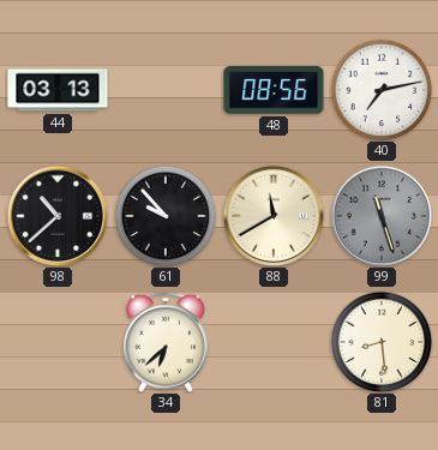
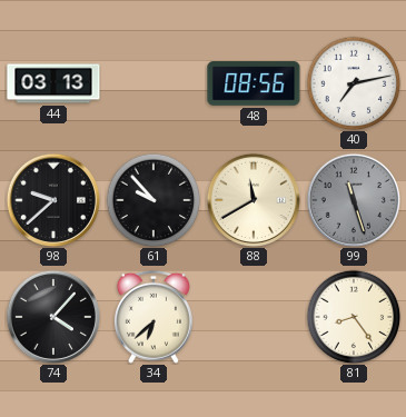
98: 10:38 -> 9:38 (52, 199)
74: none -> 4:07 (52, 316)
81: 8:29 -> 8:24 (354, 317)
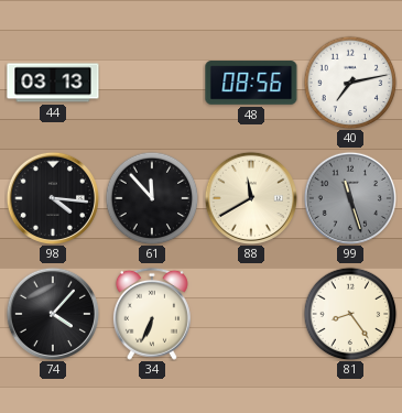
98: 9:38 -> 4:16 (52, 197)
61: 9:53 -> 11:53 (152, 198)
34: 6:38 -> 6:34 (152, 314)
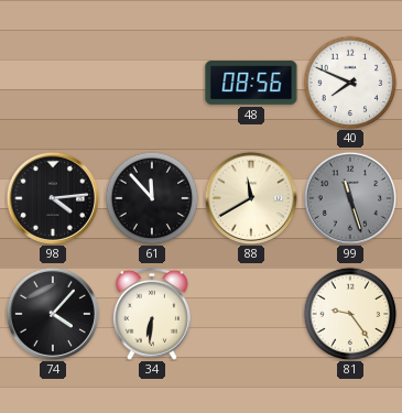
44: 03:13 -> none (53, 83)
40: 7:13 -> 7:49 (350, 83)
98: 4:16 -> 4:14 (52, 197)
34: 6:34 -> 6:31 (152, 314)
81: 8:24 -> 9:24 (350, 314)
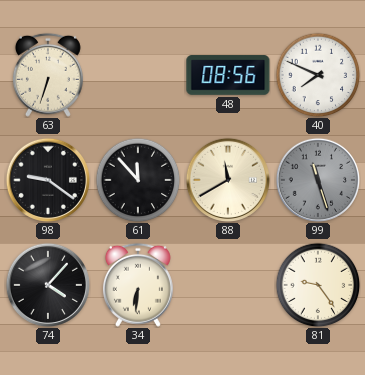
63: none -> 6:33 (48, 75)
98: 4:14 -> 9:21 (47, 179)
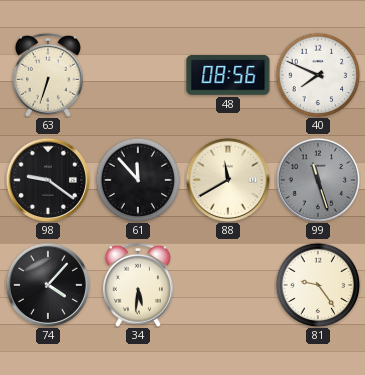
34: 6:31 -> 5:31 (138, 285)
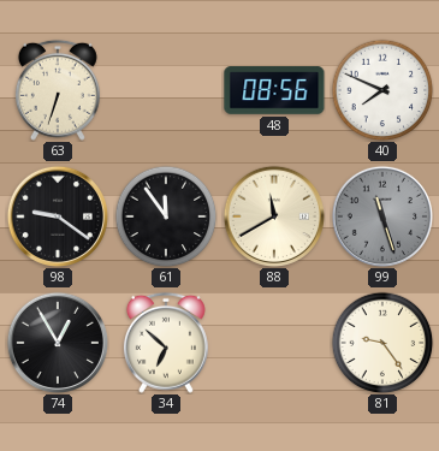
61: 11:53 -> 11:54 (166, 216)
74: 4:07 -> 12:55 (57, 342)
34: 5:31 -> 6:52 (166, 343)
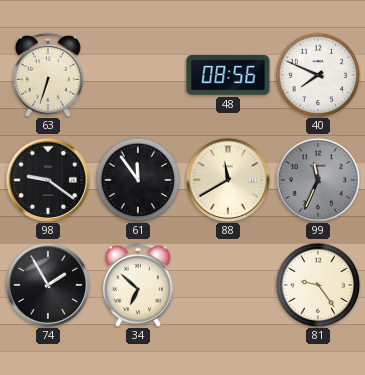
99: 11:27 -> 11:34 (317, 179)
74: 12:55 -> 1:55 (47, 284)
